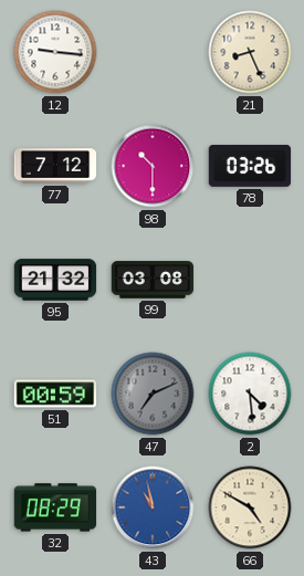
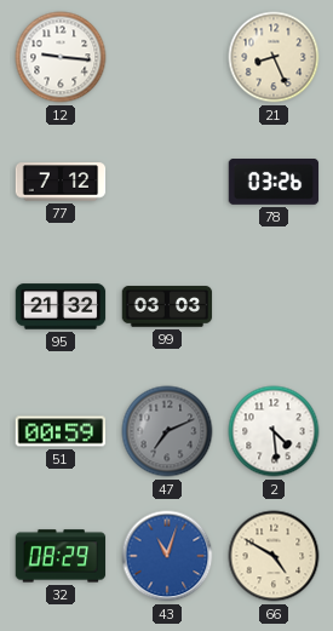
98: 10:30 -> none (153, 166)
99: 03:08 -> 03:03 (167, 306)
43: 10:58 -> 11:03 (167, 556)
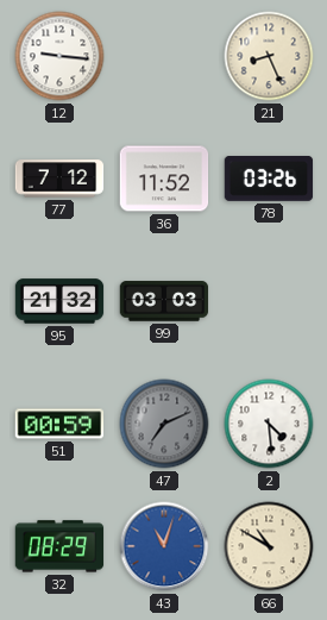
36: none -> 11:52 (164, 179)
66: 4:50 -> 10:50 (269, 546)
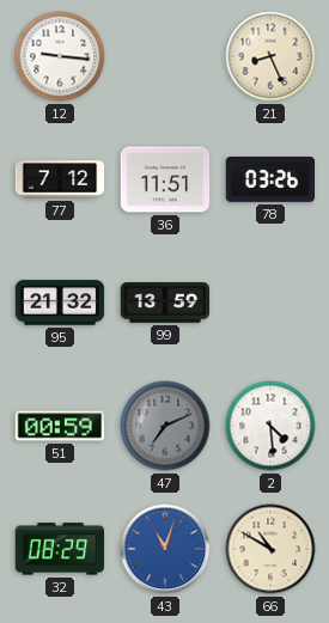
36: 11:52 -> 11:51 (165, 179)
99: 03:03 -> 13:59 (165, 303)
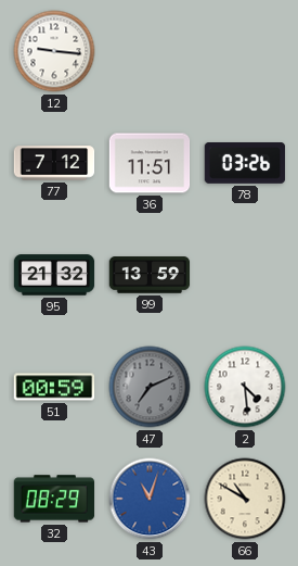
21: 8:26 -> none (270, 56)
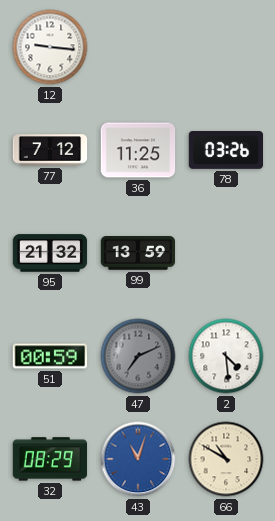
36: 11:51 -> 11:25 (138, 150)
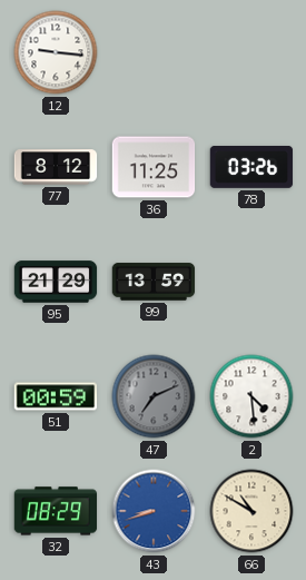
77: 7:12 -> 8:12 (56, 167)
95: 21:32 -> 21:29 (56, 282)
43: 11:03 -> 8:42 (154, 511)
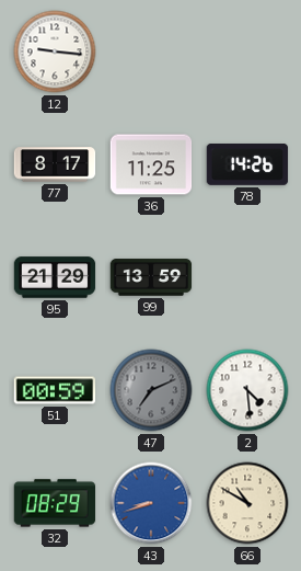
77: 8:12 -> 8:17 (55, 164)
78: 03:26 -> 14:26 (247, 165)
